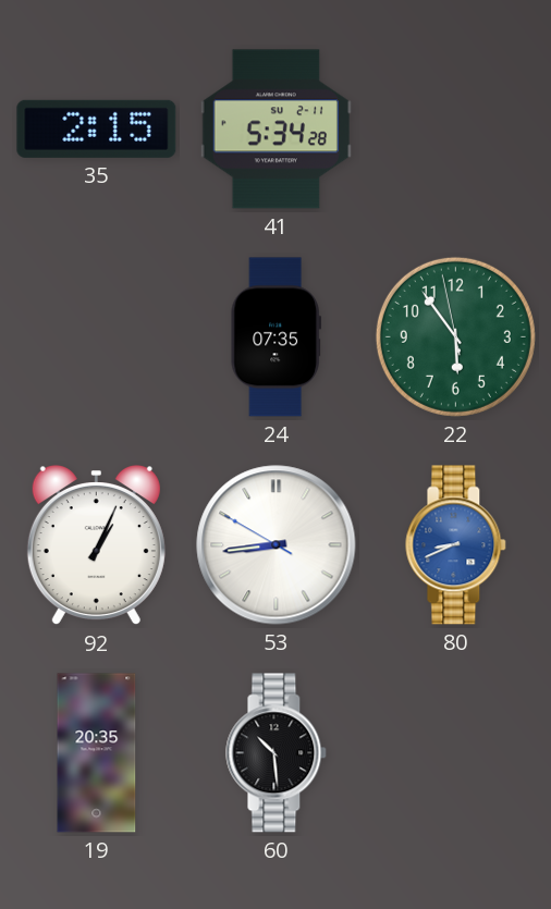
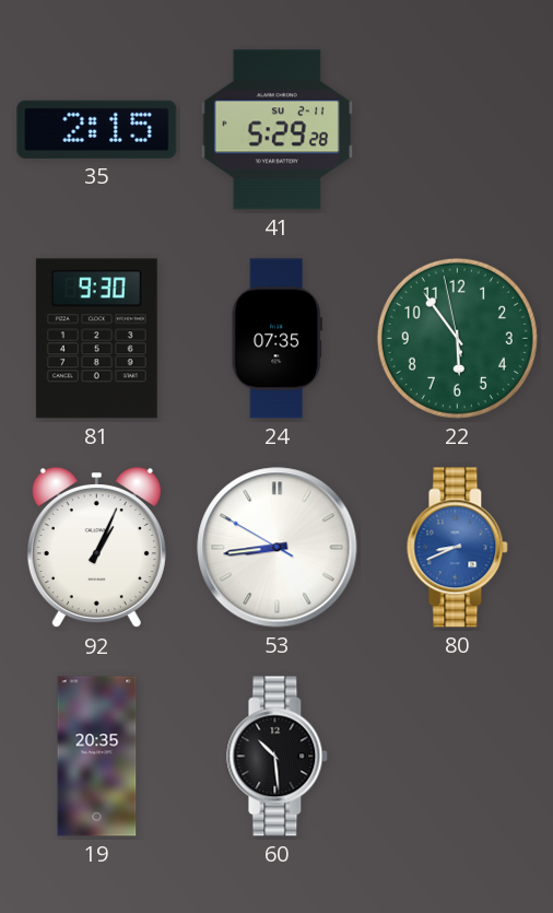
41: 5:34 -> 5:29 (276, 130)
81: none -> 9:30 (96, 339)
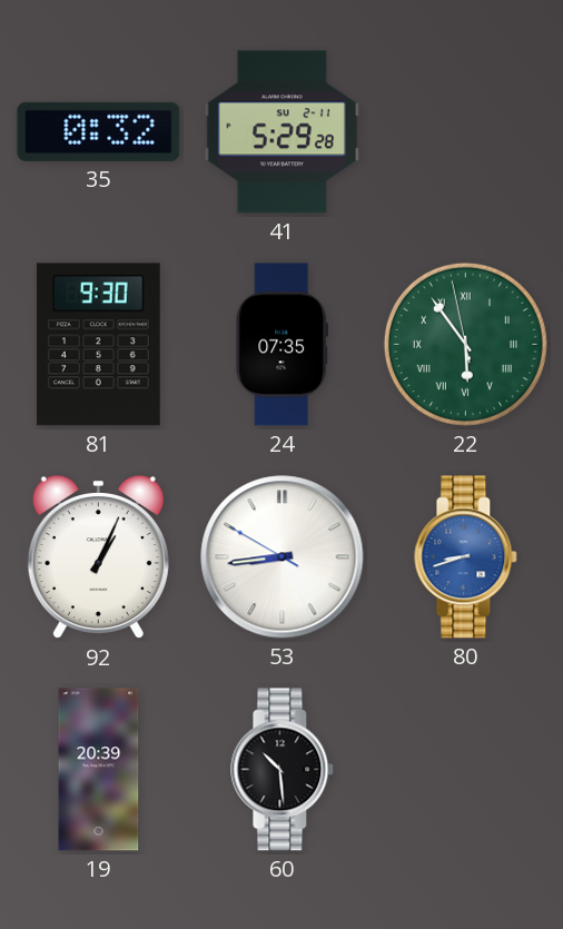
35: 2:15 -> 0:32 (99, 131)
22 numerals: Arabic -> Roman (465, 344)
80: 8:41 -> 8:42 (466, 557)
19: 20:35 -> 20:39 (99, 770)
